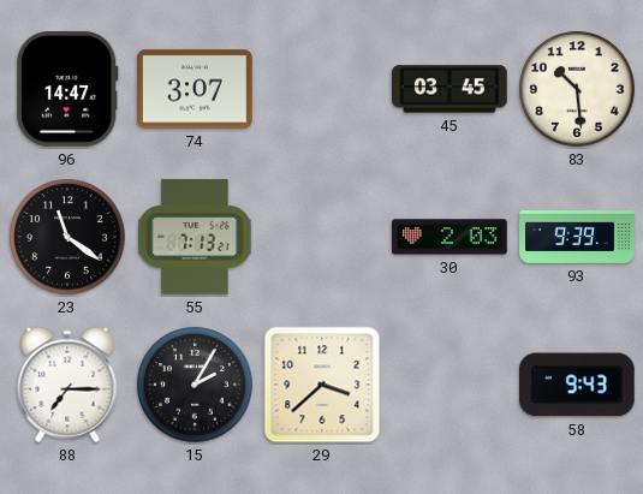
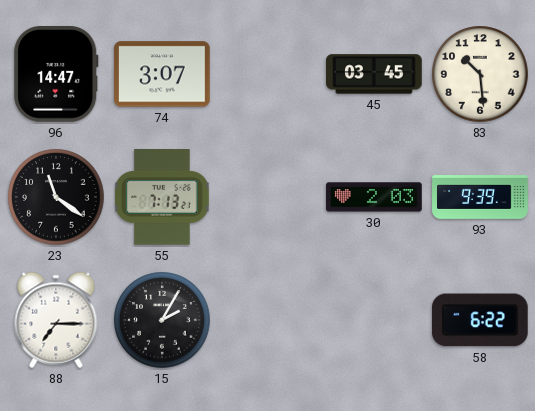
29: 3:38 -> none (322, 385)
58: 9:43 -> 6:22 (480, 320)
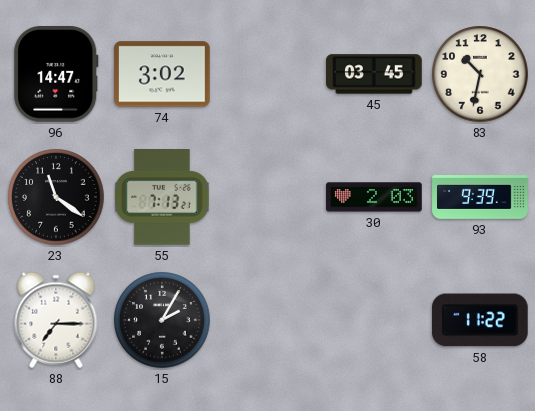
74: 3:07 -> 3:02 (162, 74)
83: 10:29 -> 10:32 (480, 74)
58: 6:22 -> 11:22 (480, 320)
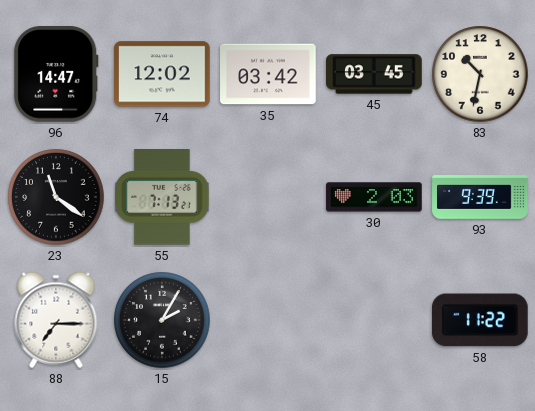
74: 3:02 -> 12:02 (162, 74)
35: none -> 03:42 (268, 74)
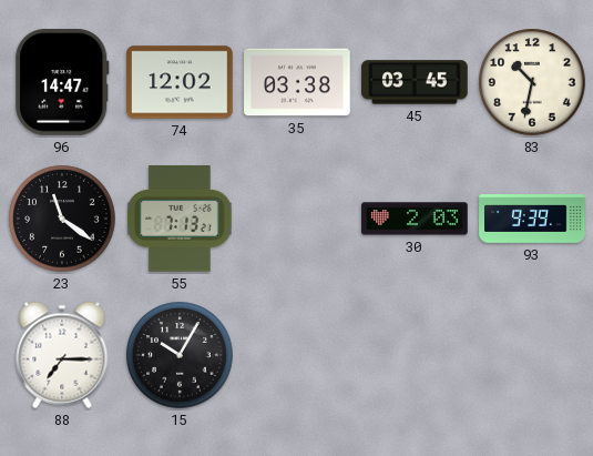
35: 03:42 -> 03:38 (297, 82)
15: 2:05 -> 10:05 (180, 355)
58: 11:22 -> none (480, 320)
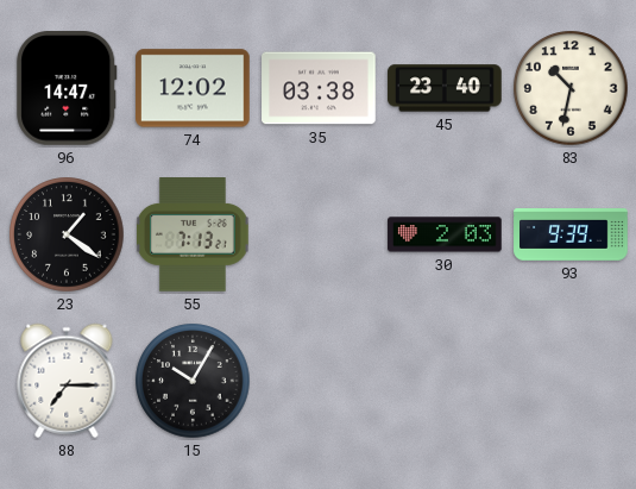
45: 03:45 -> 23:40 (445, 88)
23: 11:21 -> 1:21 (67, 234)
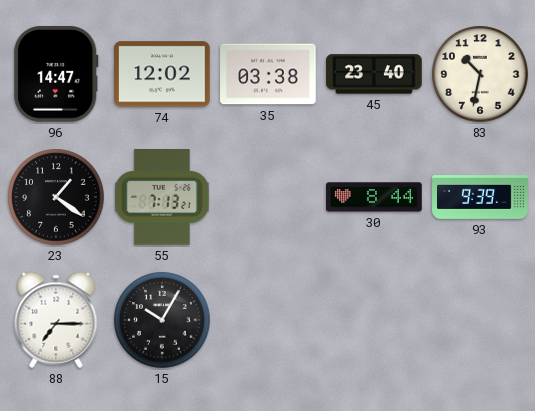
30: 2:03 -> 8:44 (374, 197)
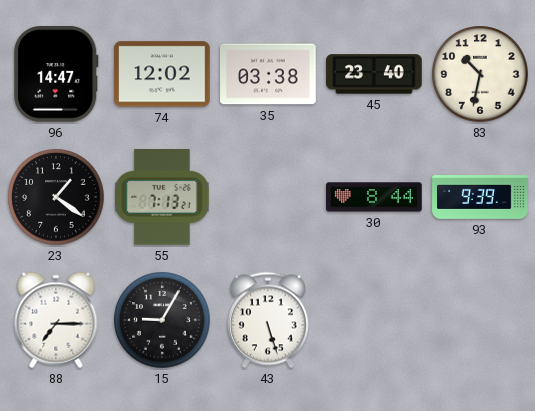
15: 10:05 -> 9:05 (162, 320)
43: none -> 5:27 (268, 320)
